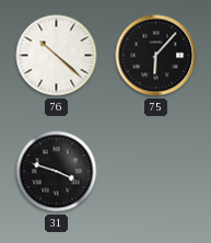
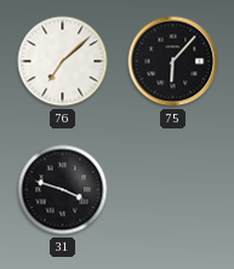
76: 10:22 -> 7:08 (63, 62)
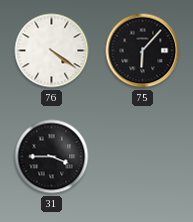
76: 7:08 -> 4:21 (52, 51)
31: 3:48 -> 3:45 (52, 157)
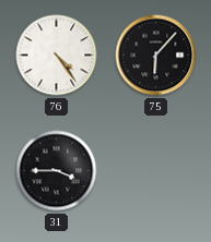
76: 4:21 -> 4:24 (57, 56)
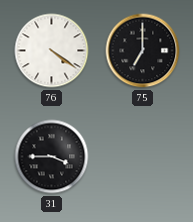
76: 4:24 -> 4:21 (52, 51)
75: 6:07 -> 7:00 (143, 51)
